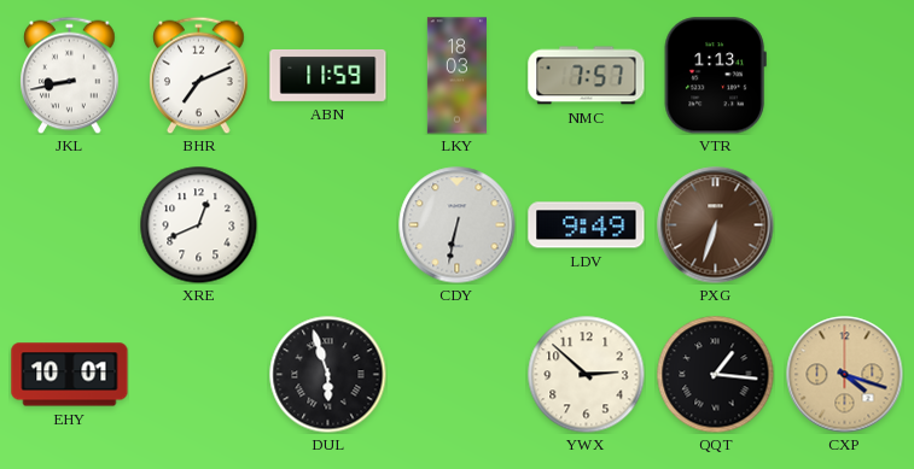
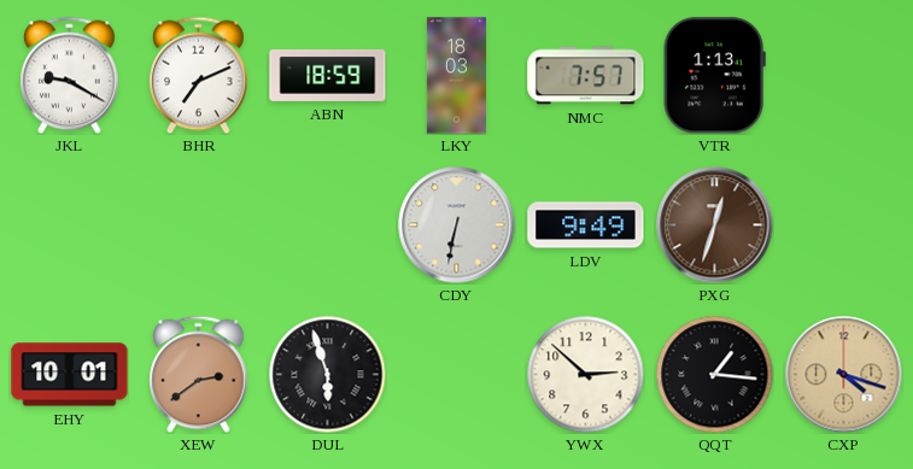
JKL: 8:43 -> 9:20 (70, 75)
ABN: 11:59 -> 18:59 (328, 75)
XRE: 12:41 -> none (198, 224)
PXG: 6:33 -> 12:33 (715, 225)
XEW: none -> 2:39 (199, 374)
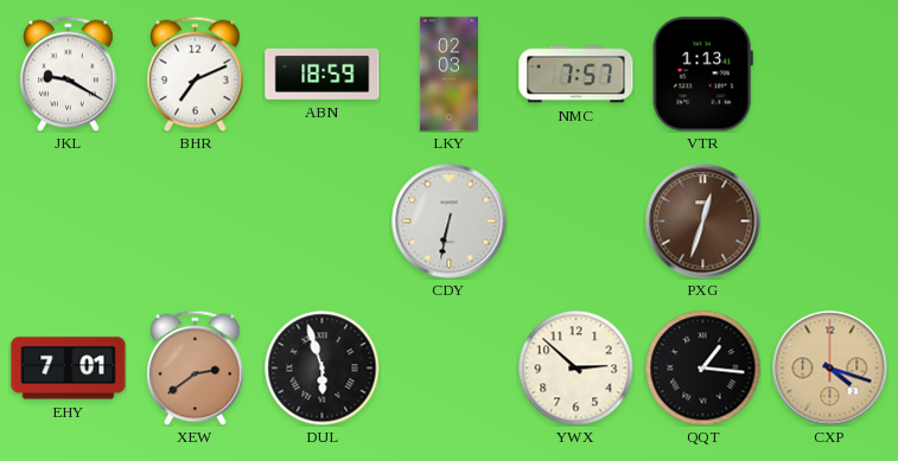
LKY: 18:03 -> 02:03 (448, 75)
LDV: 9:49 -> none (586, 225)
EHY: 10:01 -> 7:01 (69, 369)
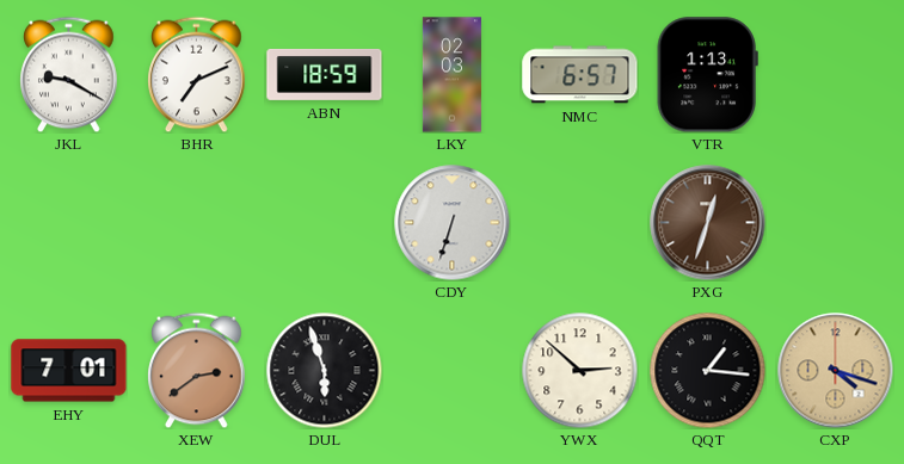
NMC: 7:57 -> 6:57 (580, 75)
CDY: 6:32 -> 6:33 (453, 223)
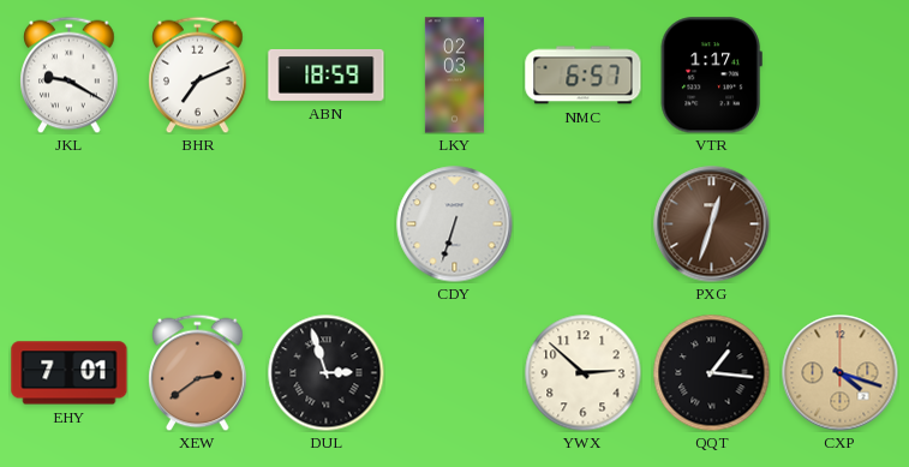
VTR: 1:13 -> 1:17 (711, 76)
DUL: 5:57 -> 2:57 (325, 372)
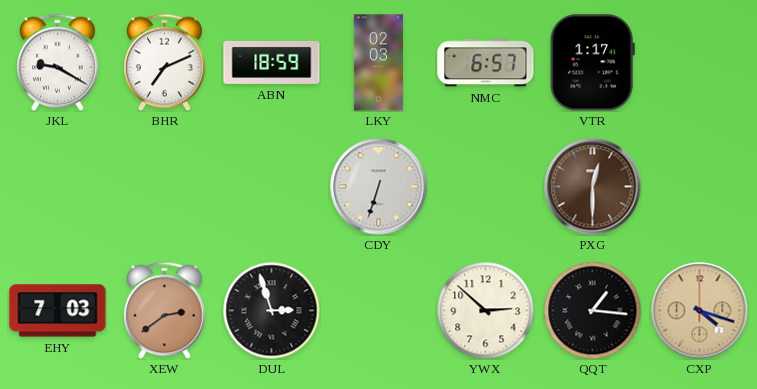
PXG: 12:33 -> 12:30 (593, 187)
EHY: 7:01 -> 7:03 (58, 311)
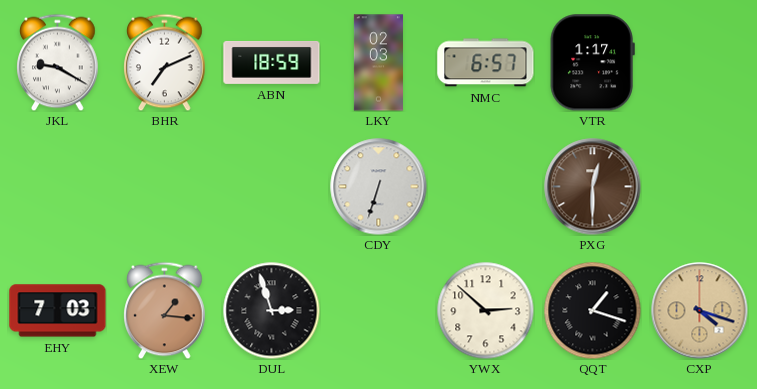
XEW: 2:39 -> 1:16 (165, 310)
QQT: 1:16 -> 1:18 (592, 310)
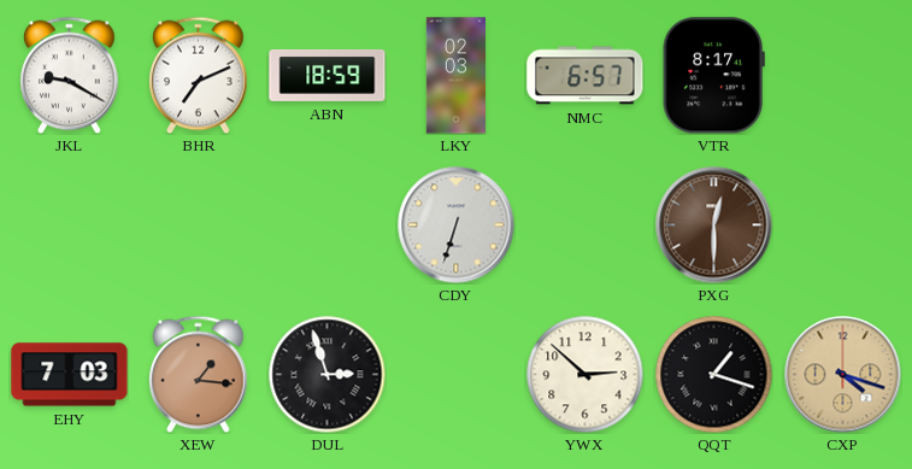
VTR: 1:17 -> 8:17 (713, 76)
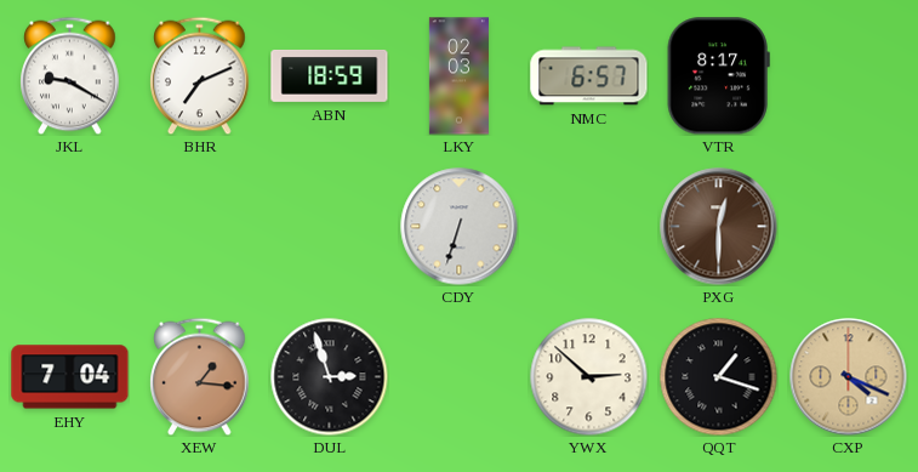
EHY: 7:03 -> 7:04 (70, 377)
CXP: 4:18 -> 4:19 (849, 377)
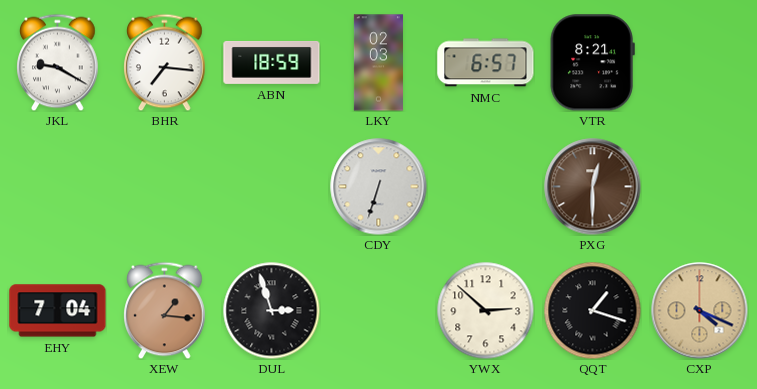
BHR: 7:11 -> 7:16 (165, 62)
VTR: 8:17 -> 8:21 (592, 63)
